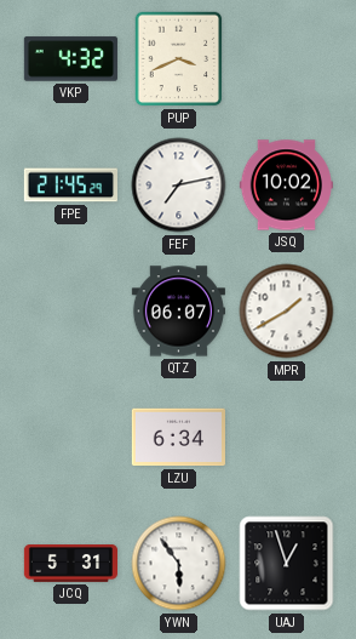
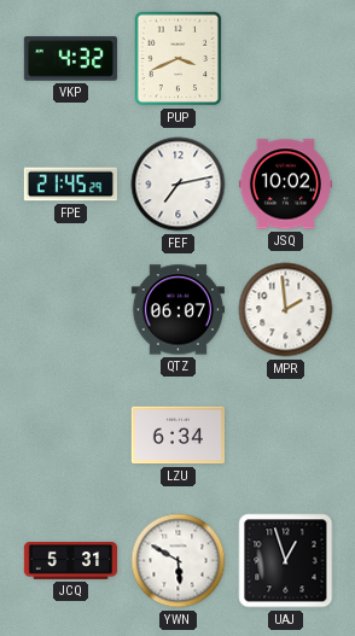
MPR: 1:40 -> 1:59 (286, 310)
YWN: 5:54 -> 5:50 (179, 561)
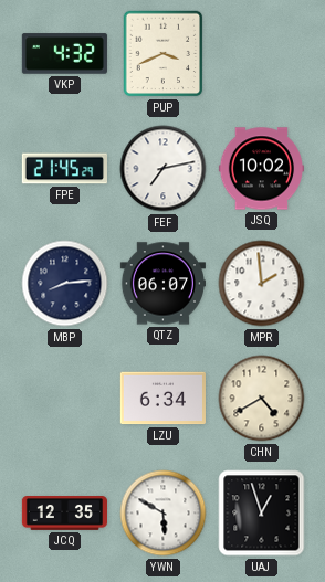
MBP: none -> 8:14 (65, 284)
CHN: none -> 4:40 (262, 399)
JCQ: 5:31 -> 12:35 (64, 514)
